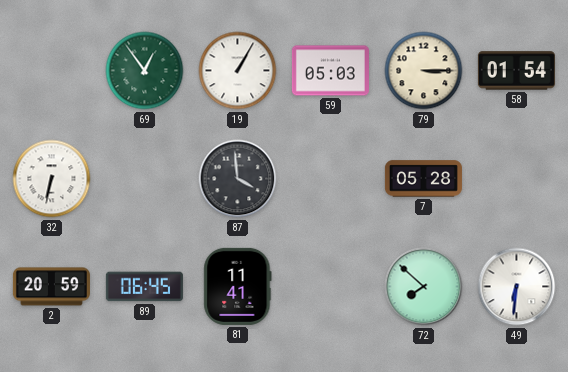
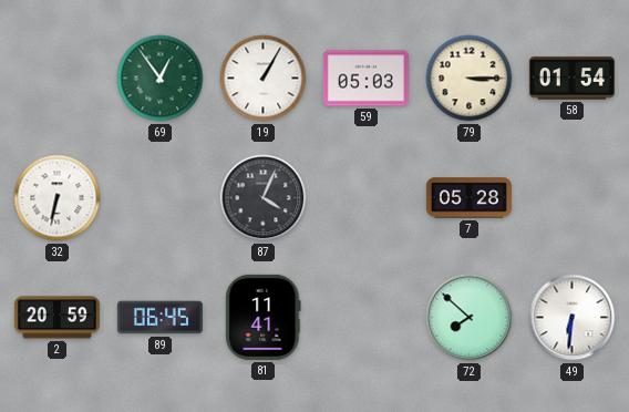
87: 3:59 -> 4:04 (264, 198)
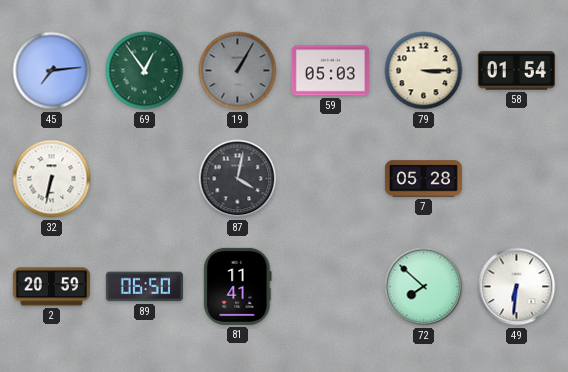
45: none -> 7:14 (52, 71)
19 dial: white -> grey (238, 71)
87: 4:04 -> 4:02 (238, 179)
89: 06:45 -> 06:50 (144, 287)
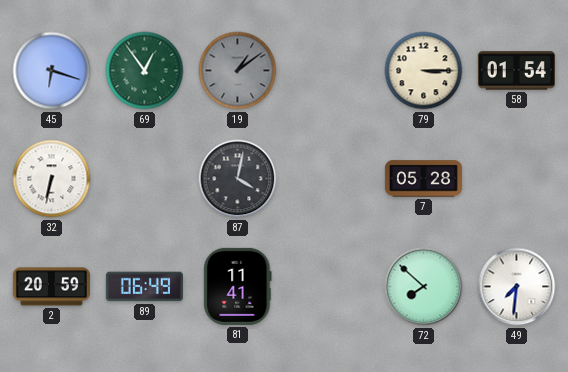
45: 7:14 -> 6:18 (52, 71)
19: 1:05 -> 1:09 (238, 71)
59: 05:03 -> none (330, 71)
89: 06:50 -> 06:49 (144, 287)
49: 6:31 -> 7:31 (517, 287)
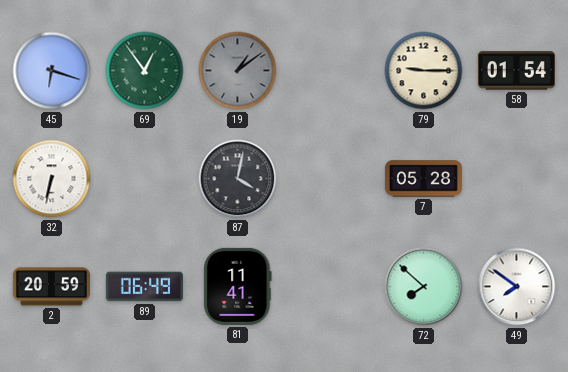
79: 3:15 -> 9:15 (424, 71)
49: 7:31 -> 7:51 (517, 287)
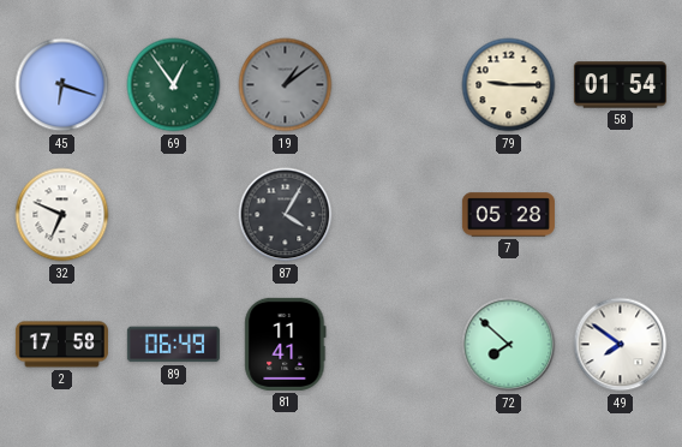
32: 6:32 -> 6:49 (62, 215)
87: 4:02 -> 4:05 (286, 215)
2: 20:59 -> 17:58 (61, 345)
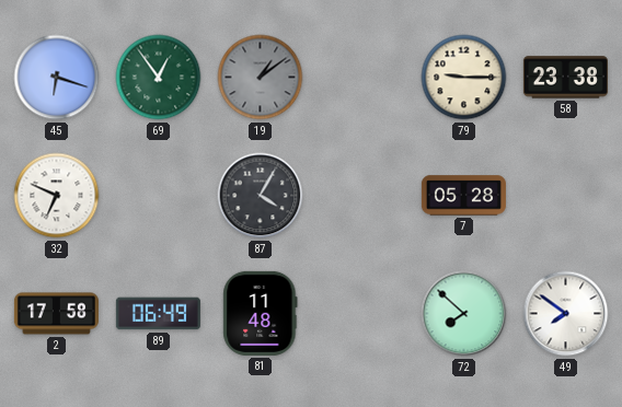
58: 01:54 -> 23:38 (565, 78)
81: 11:41 -> 11:48 (261, 313)
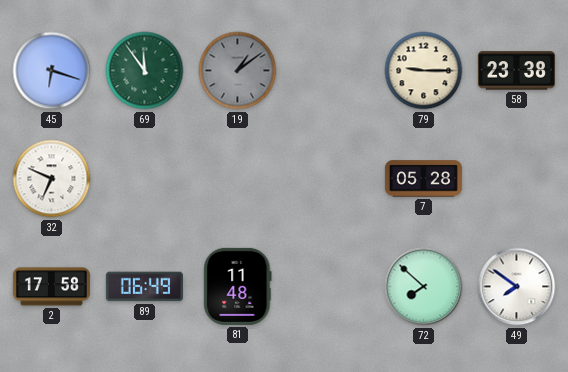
69: 12:54 -> 11:54 (145, 71)
87: 4:05 -> none (261, 196)
